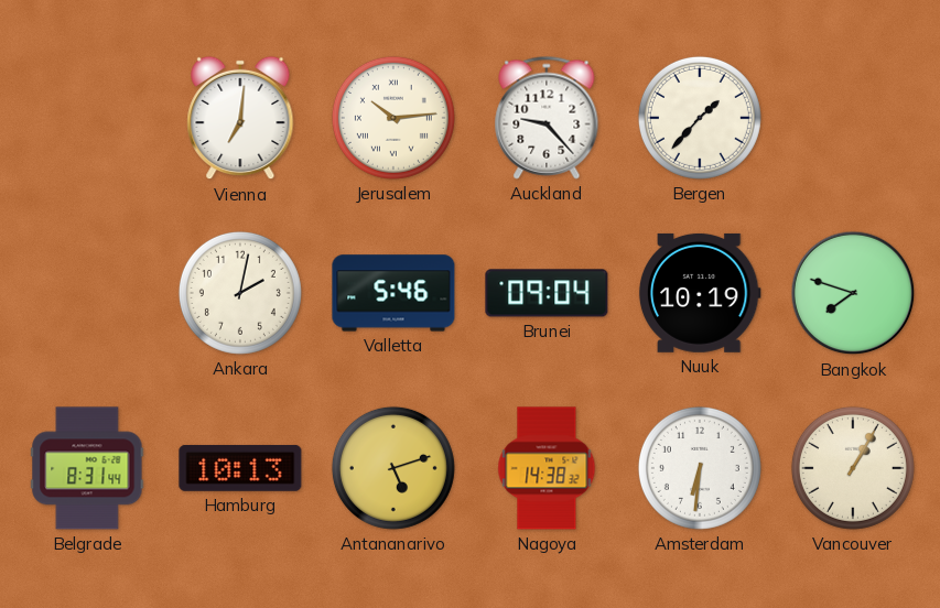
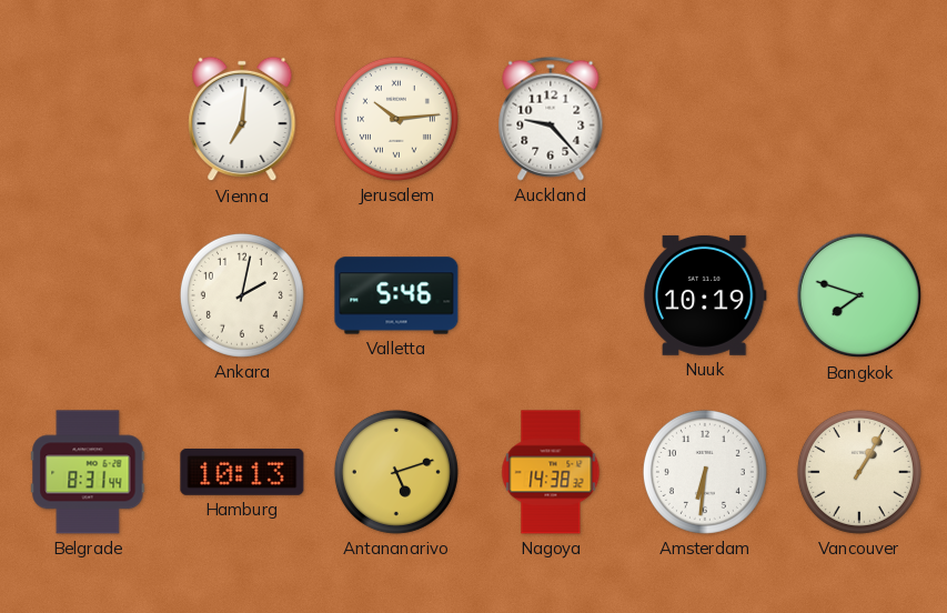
Bergen: 1:37 -> none (700, 118)
Brunei: 09:04 -> none (547, 293)
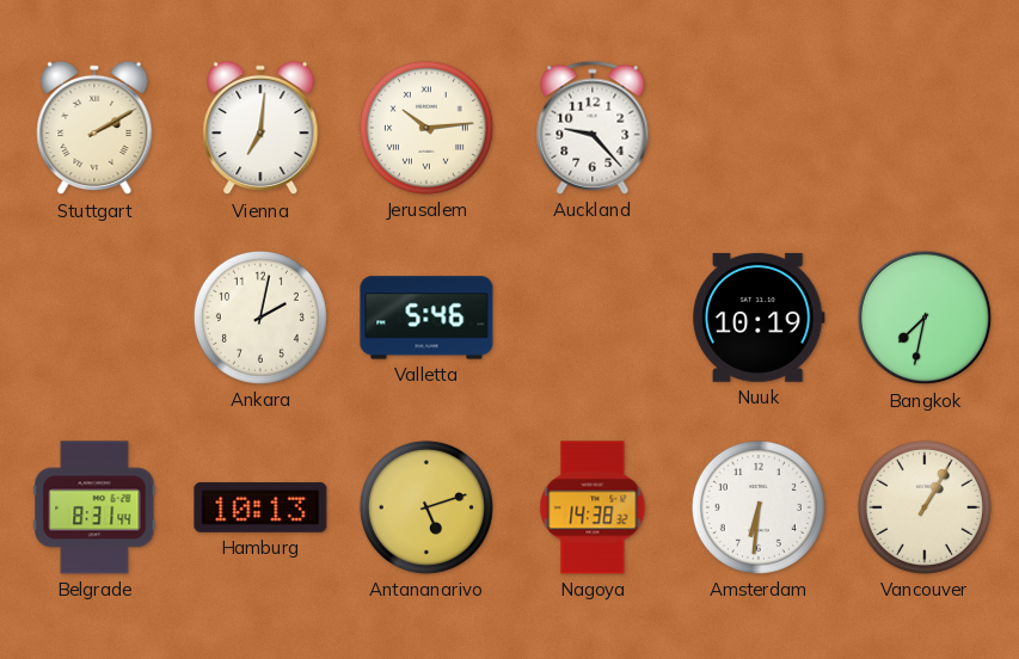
Stuttgart: none -> 2:10 (94, 128)
Bangkok: 7:48 -> 7:32 (925, 318)
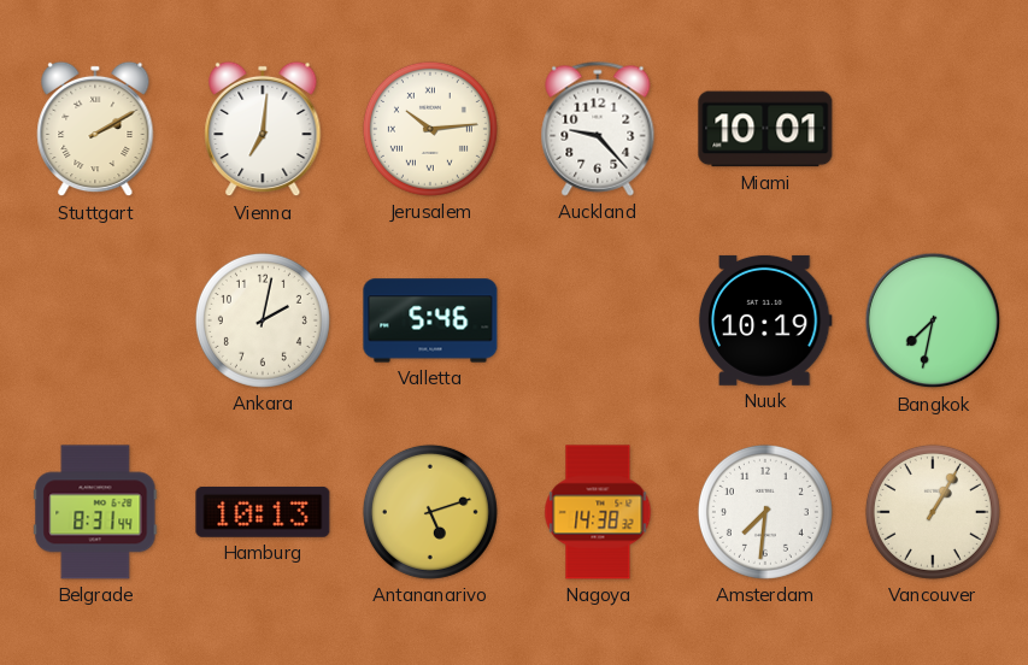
Miami: none -> 10:01 (765, 129)
Amsterdam: 6:31 -> 7:31 (765, 512)
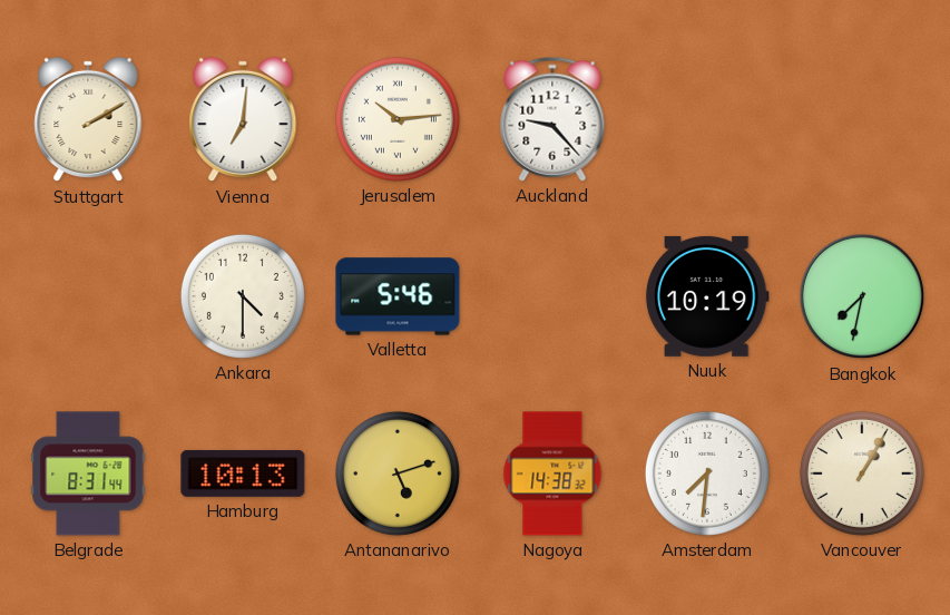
Miami: 10:01 -> none (765, 129)
Ankara: 2:02 -> 4:30 (243, 296)
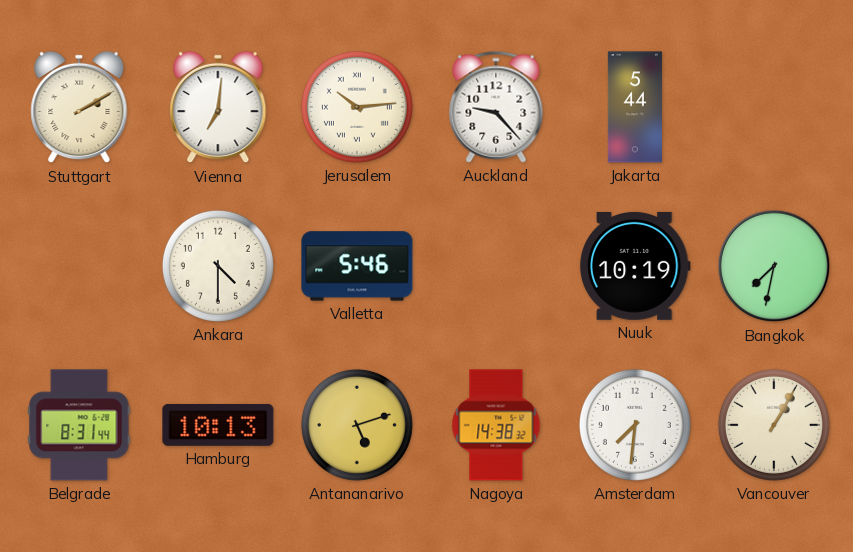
Jakarta: none -> 5:44 (635, 107)
